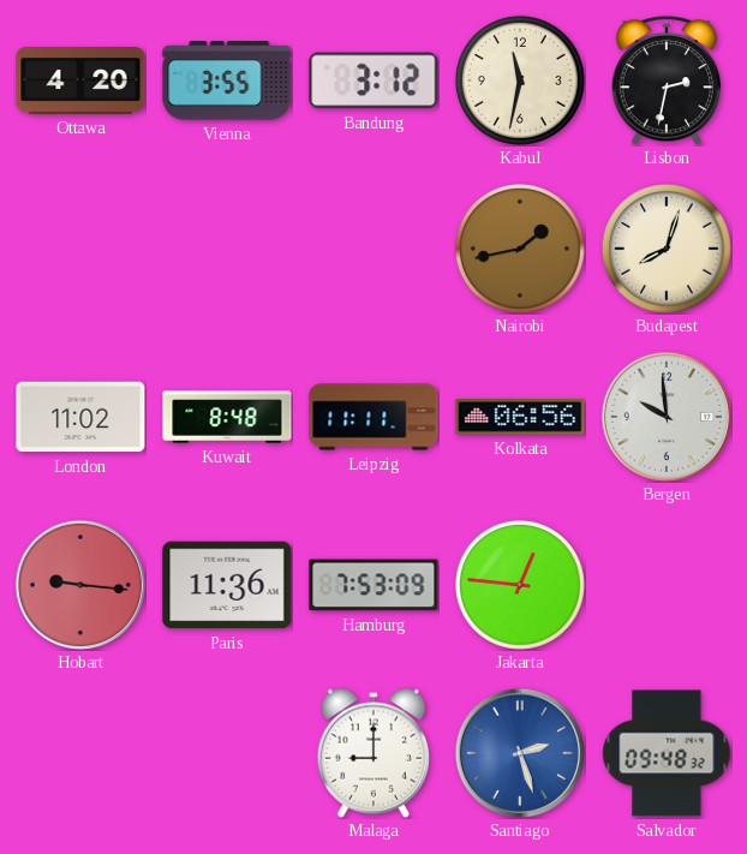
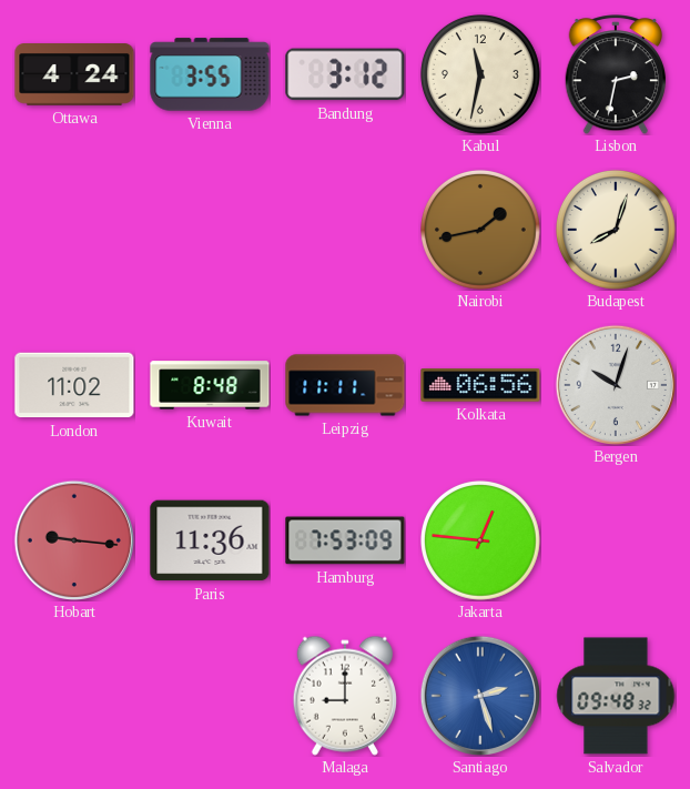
Ottawa: 4:20 -> 4:24 (74, 75)
Bergen: 9:59 -> 10:03 (615, 384)
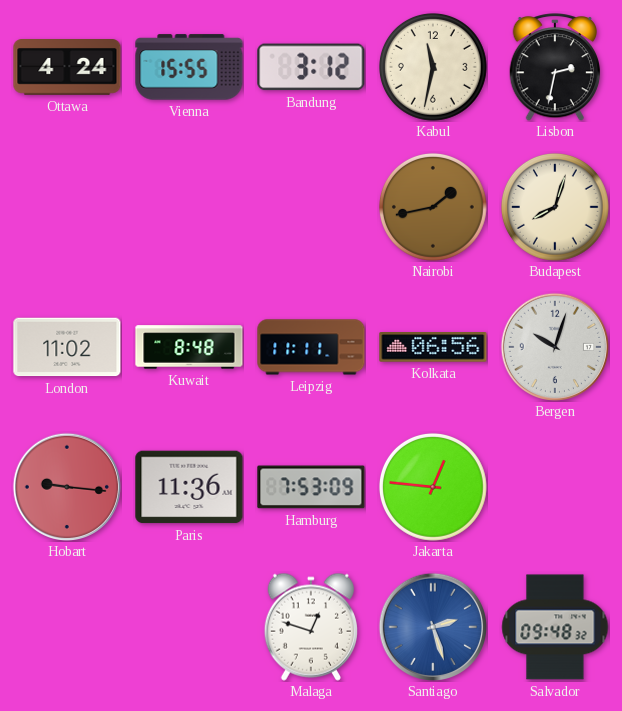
Vienna: 3:55 -> 15:55 (189, 67)
Malaga: 9:00 -> 12:48 (311, 627)
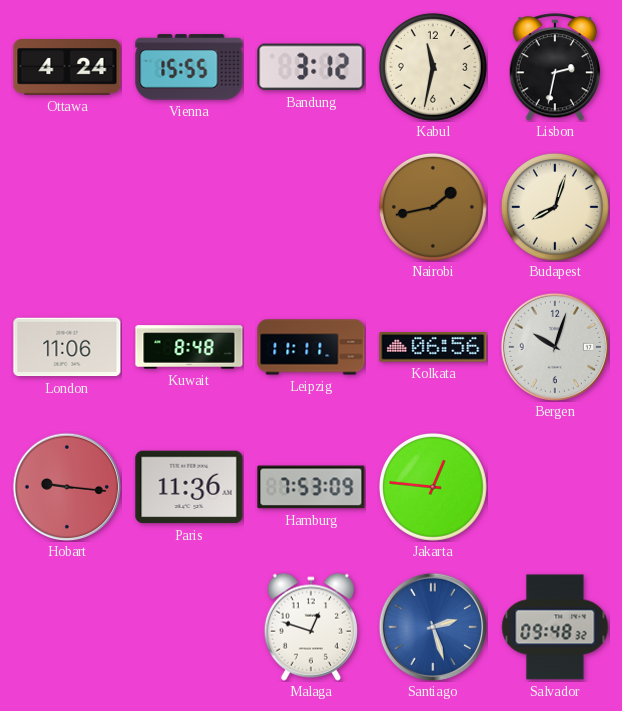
London: 11:02 -> 11:06 (67, 347)
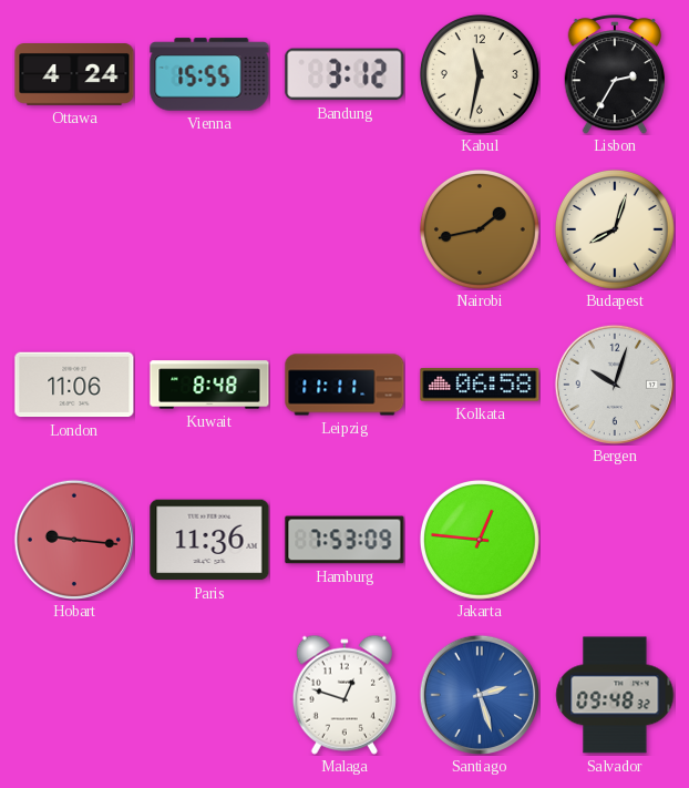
Lisbon: 2:32 -> 2:35 (615, 74)
Kolkata: 06:56 -> 06:58 (480, 385)
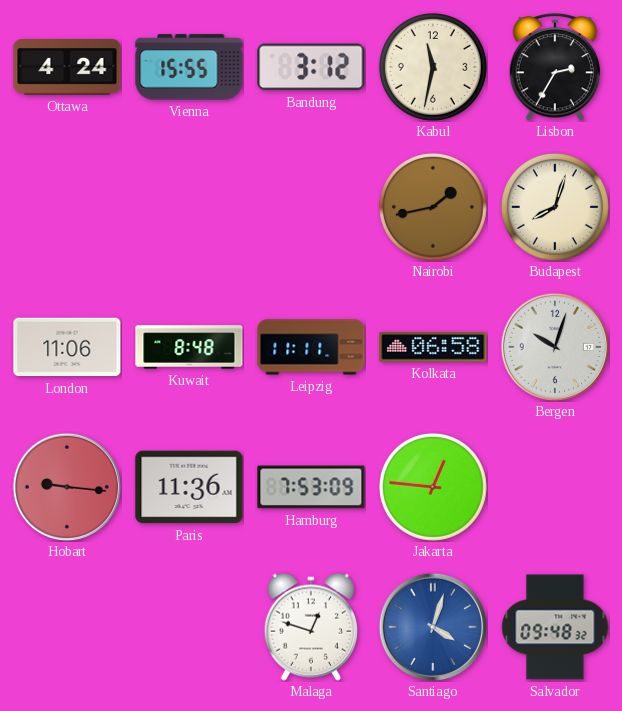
Santiago: 2:27 -> 4:03 (432, 626)
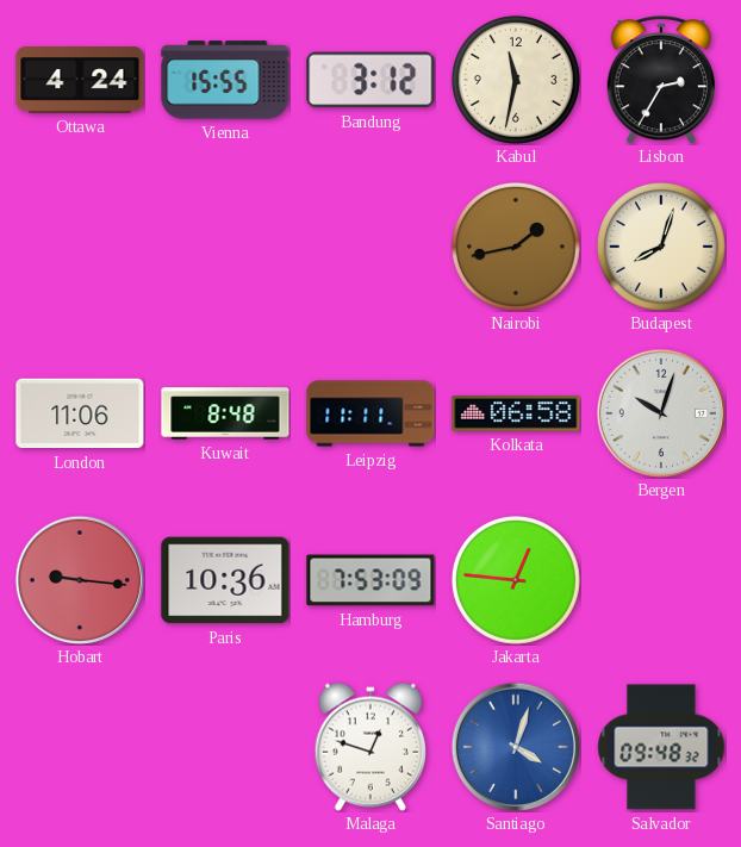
Paris: 11:36 -> 10:36 (225, 580)
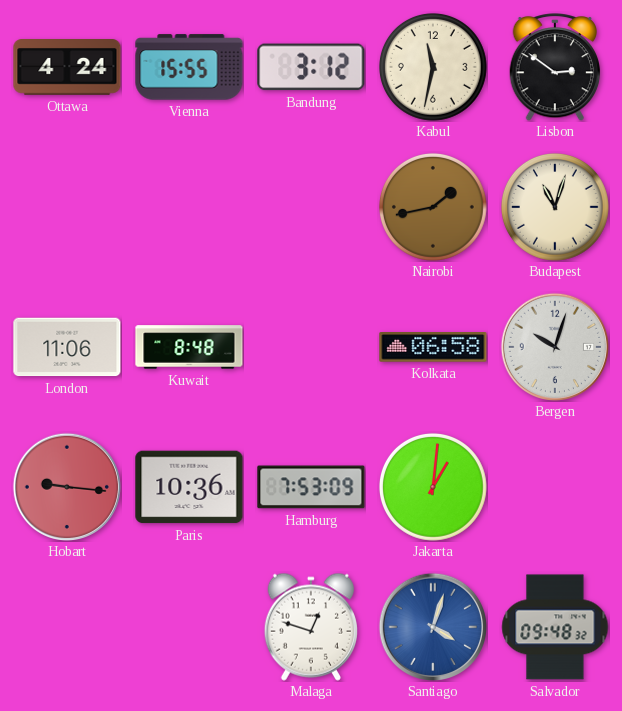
Lisbon: 2:35 -> 2:51 (555, 67)
Budapest: 8:03 -> 11:03 (555, 207)
Leipzig: 11:11 -> none (370, 413)
Jakarta: 12:46 -> 1:01 (433, 487)
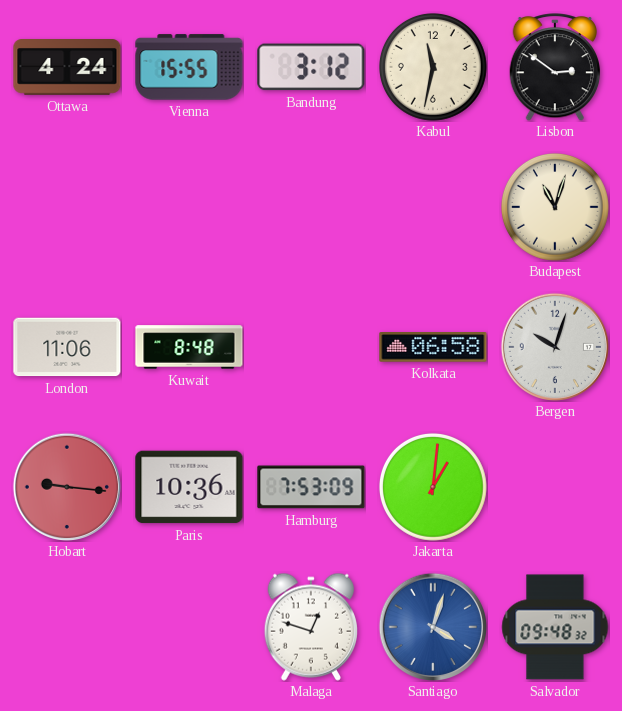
Nairobi: 1:43 -> none (433, 207)
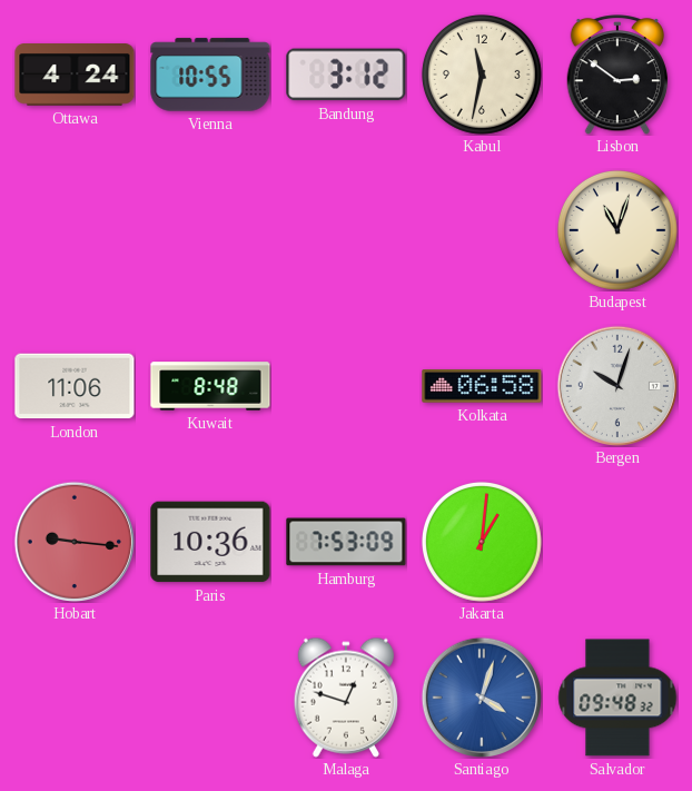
Vienna: 15:55 -> 10:55 (210, 75)
